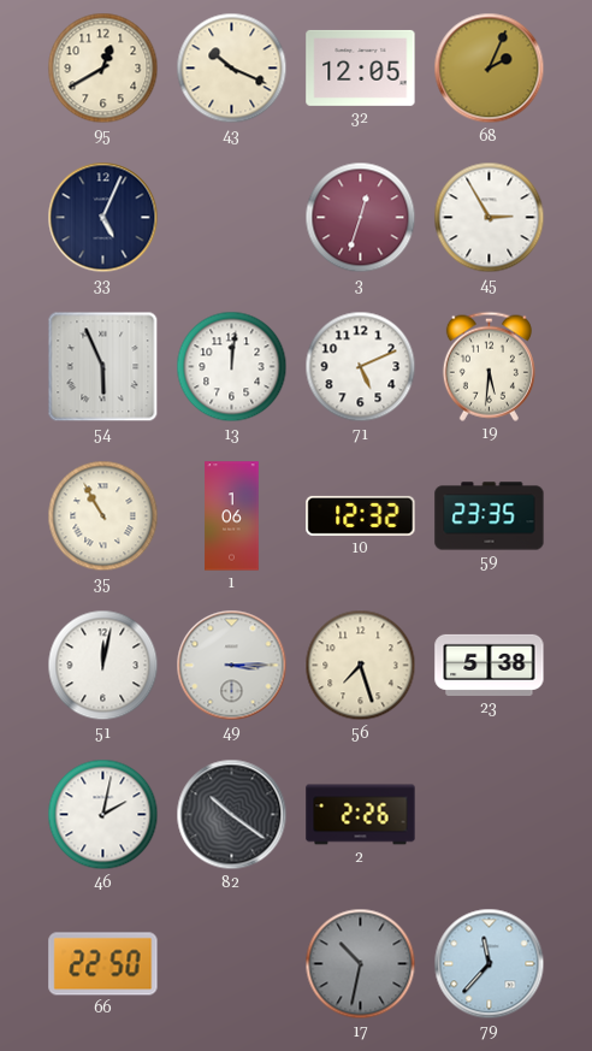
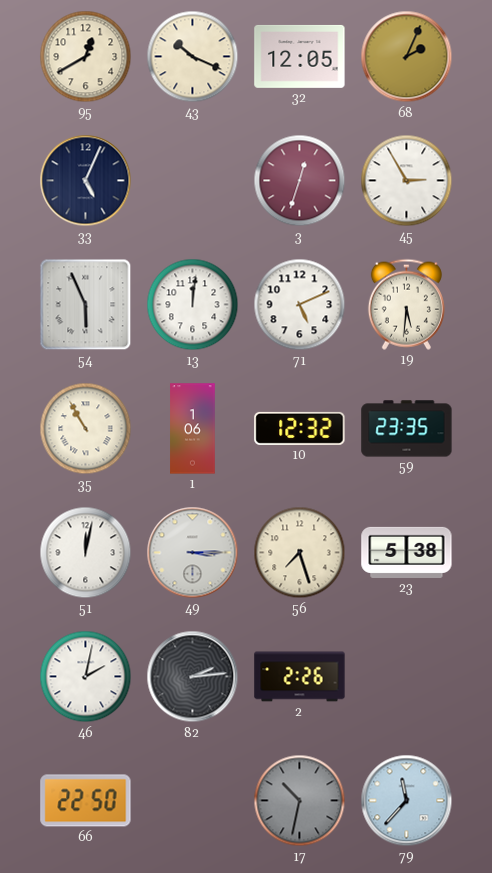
82: 10:21 -> 2:14 (193, 677)
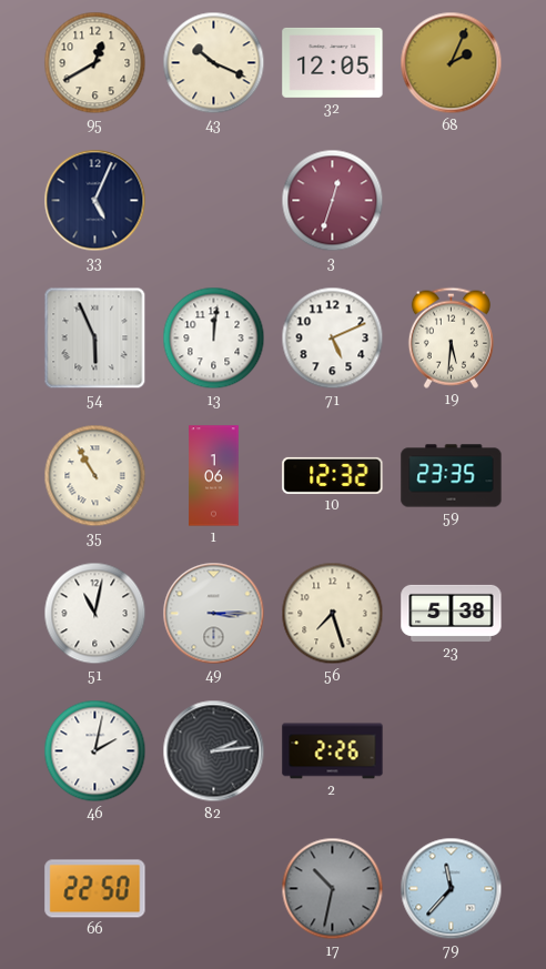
45: 2:55 -> none (407, 181)
51: 12:02 -> 11:02 (95, 614)
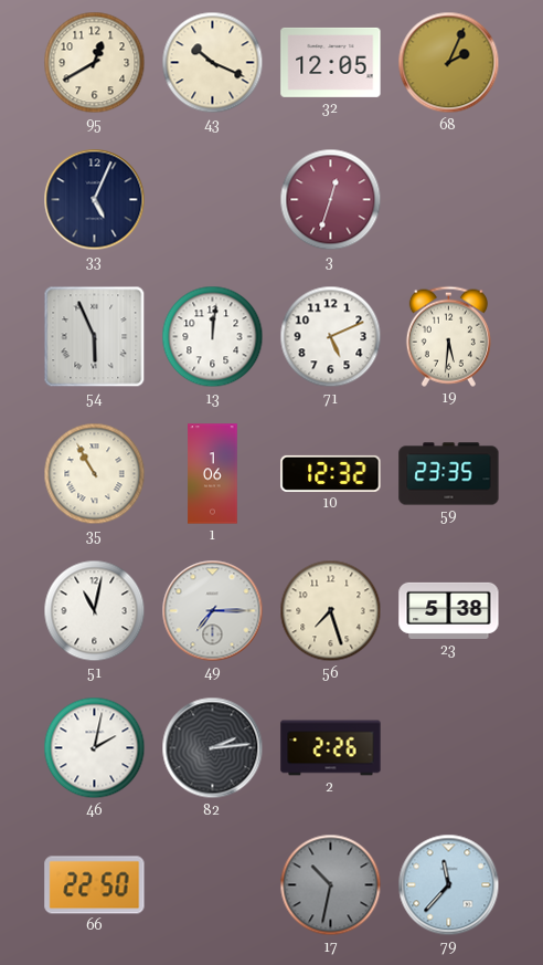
49: 3:15 -> 7:15 (213, 611)
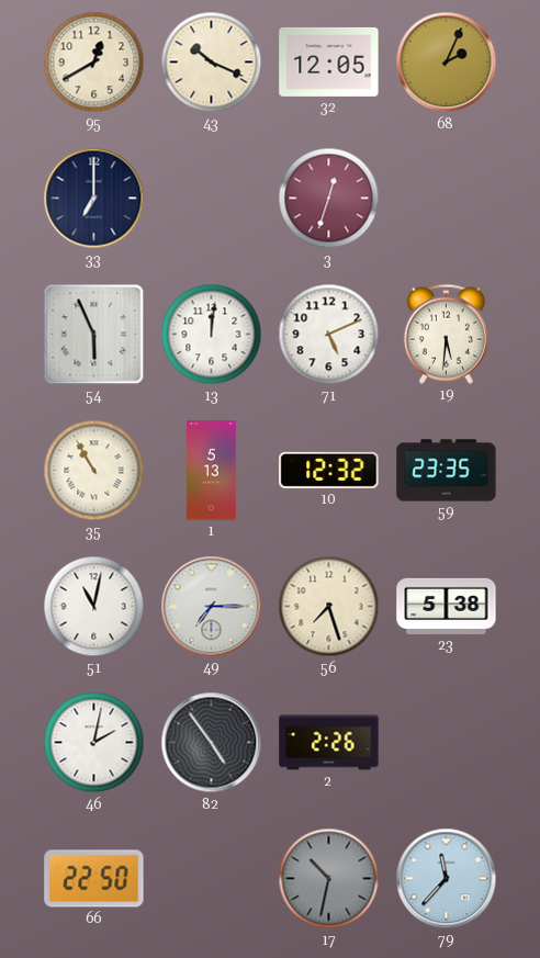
33: 5:04 -> 7:00 (94, 199)
1: 1:06 -> 5:13 (212, 471)
82: 2:14 -> 4:54 (212, 743)
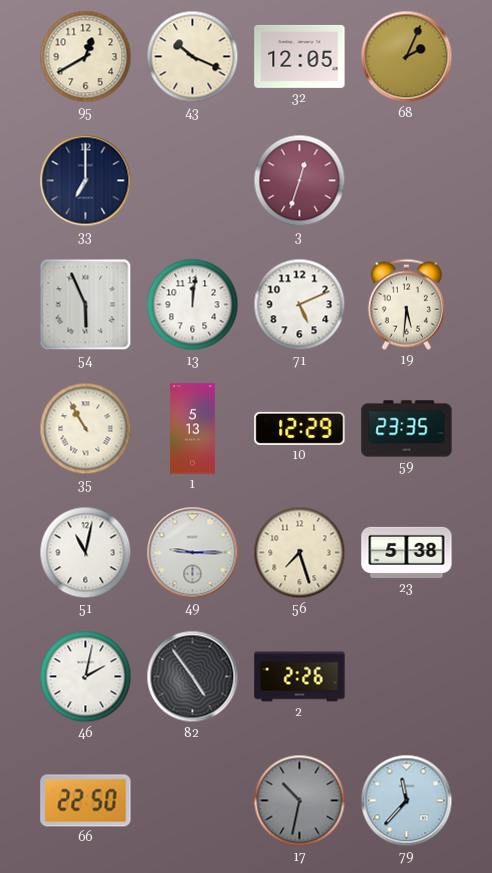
10: 12:32 -> 12:29 (300, 428)
49: 7:15 -> 9:15 (193, 553)
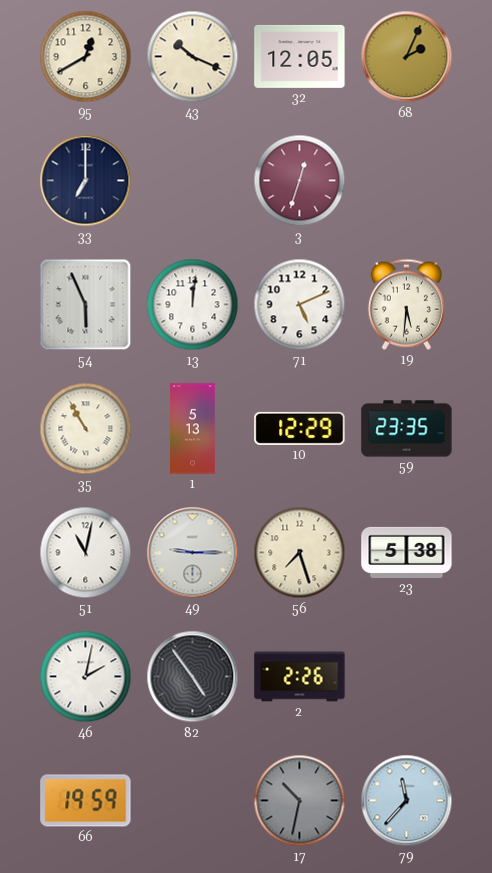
66: 22:50 -> 19:59 (86, 801)
